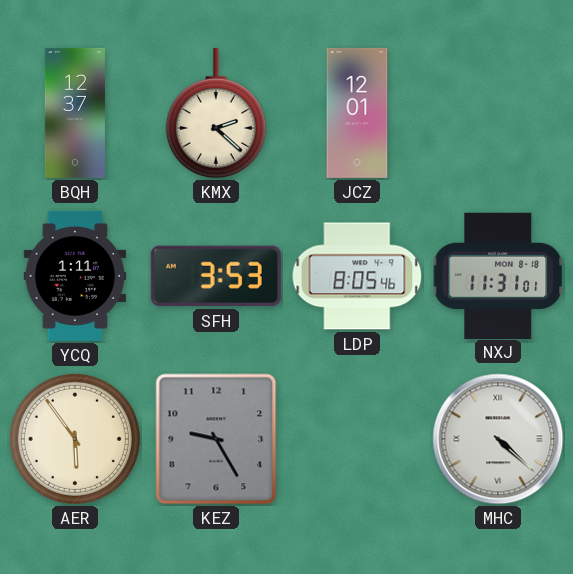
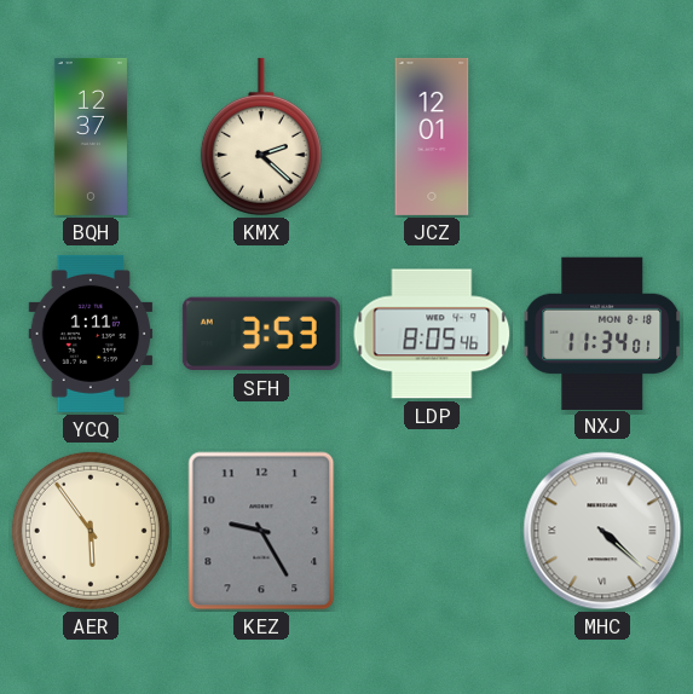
NXJ: 11:31 -> 11:34 (602, 332)
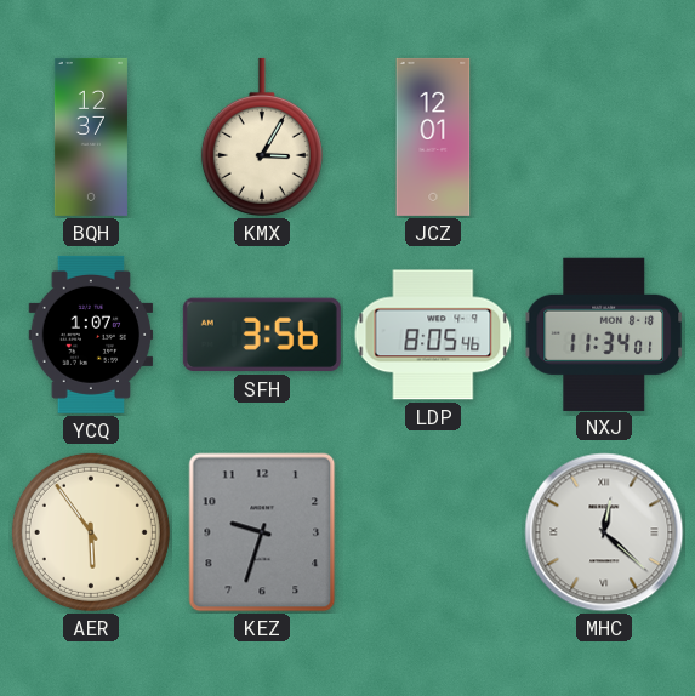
KMX: 2:22 -> 3:05 (262, 137)
YCQ: 1:11 -> 1:07 (91, 335)
SFH: 3:53 -> 3:56 (262, 335)
KEZ: 9:25 -> 9:33 (262, 532)
MHC: 4:22 -> 12:22 (604, 532)
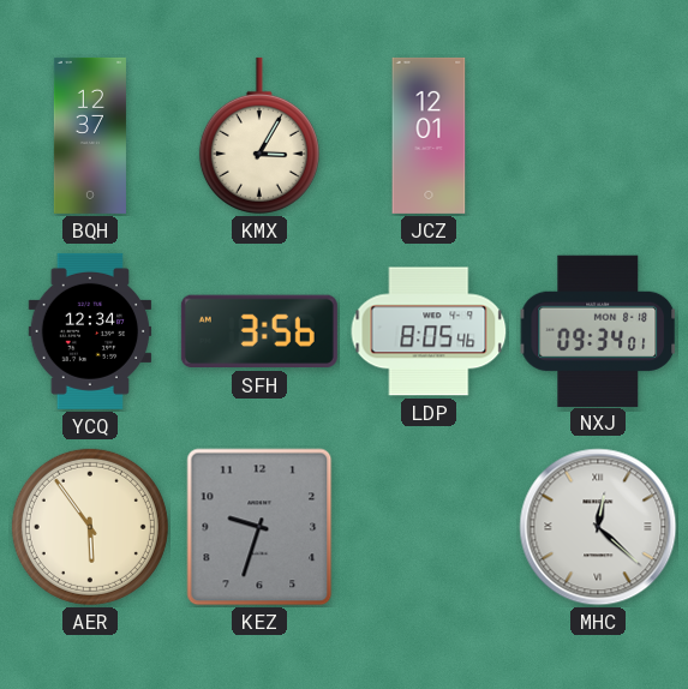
YCQ: 1:07 -> 12:34 (90, 331)
NXJ: 11:34 -> 09:34 (598, 330)
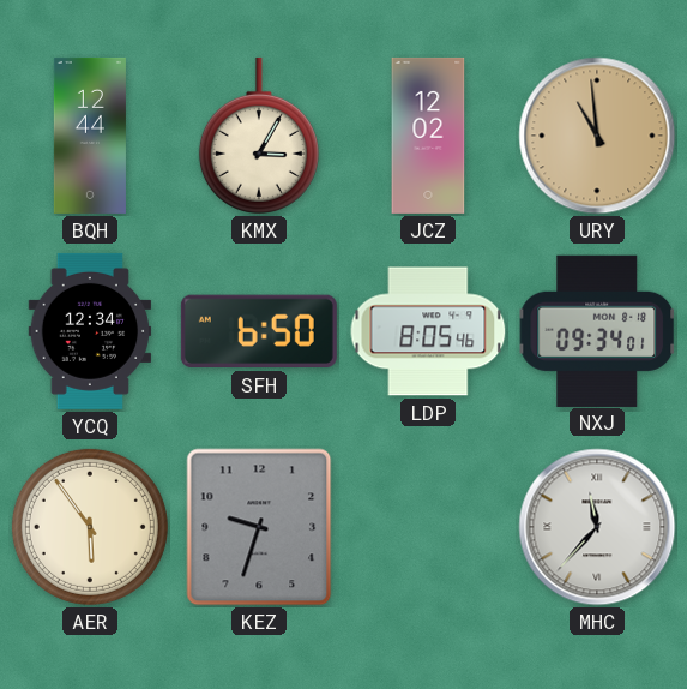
BQH: 12:37 -> 12:44 (90, 136)
JCZ: 12:01 -> 12:02 (428, 136)
URY: none -> 10:59 (597, 136)
SFH: 3:56 -> 6:50 (259, 331)
MHC: 12:22 -> 11:37 (597, 527)
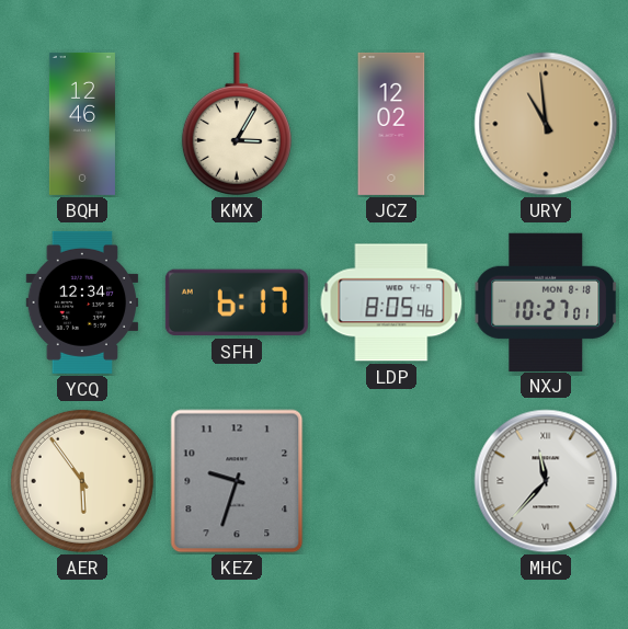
BQH: 12:44 -> 12:46 (82, 124)
SFH: 6:50 -> 6:17 (237, 302)
NXJ: 09:34 -> 10:27 (546, 301)
